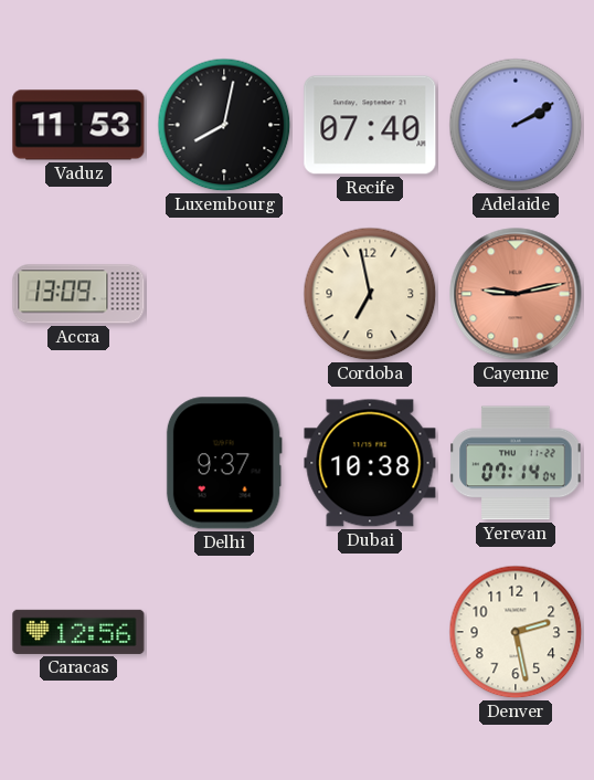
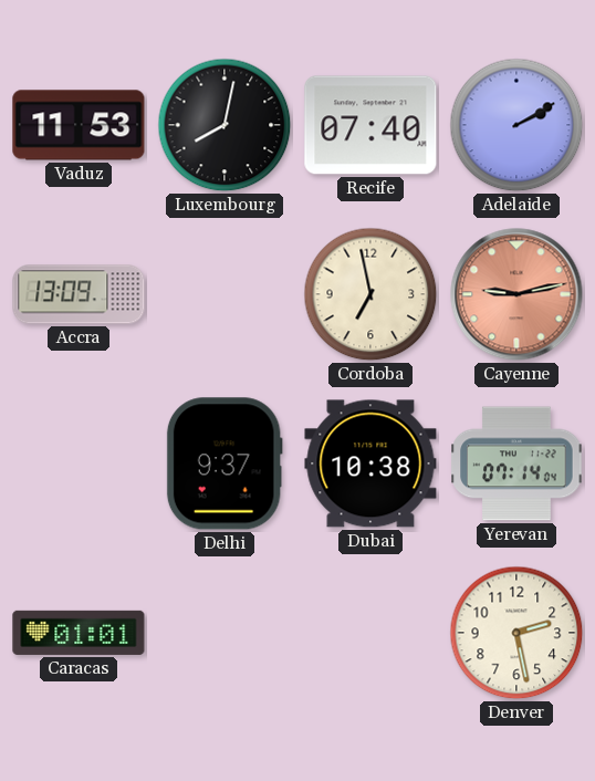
Caracas: 12:56 -> 01:01 (79, 633)
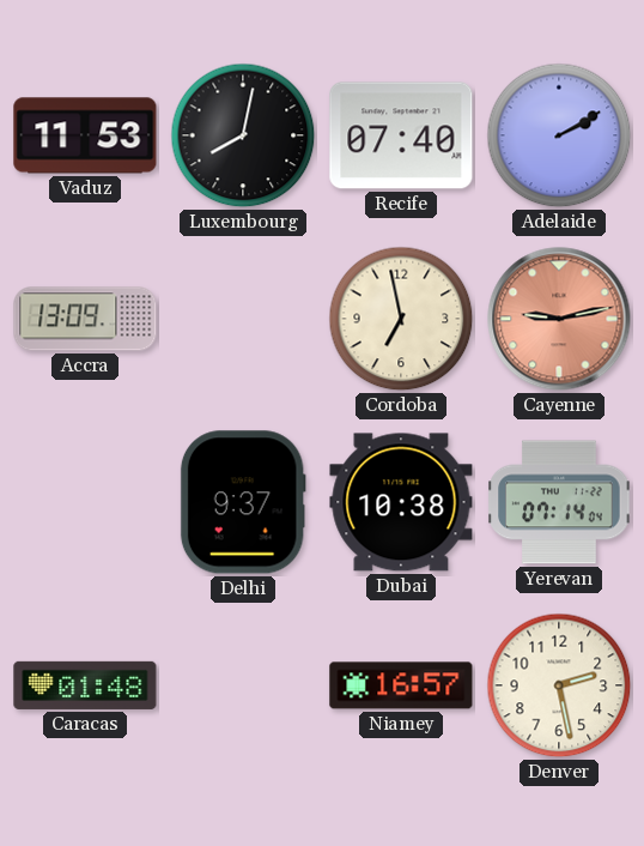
Caracas: 01:01 -> 01:48 (85, 685)
Niamey: none -> 16:57 (401, 685)
